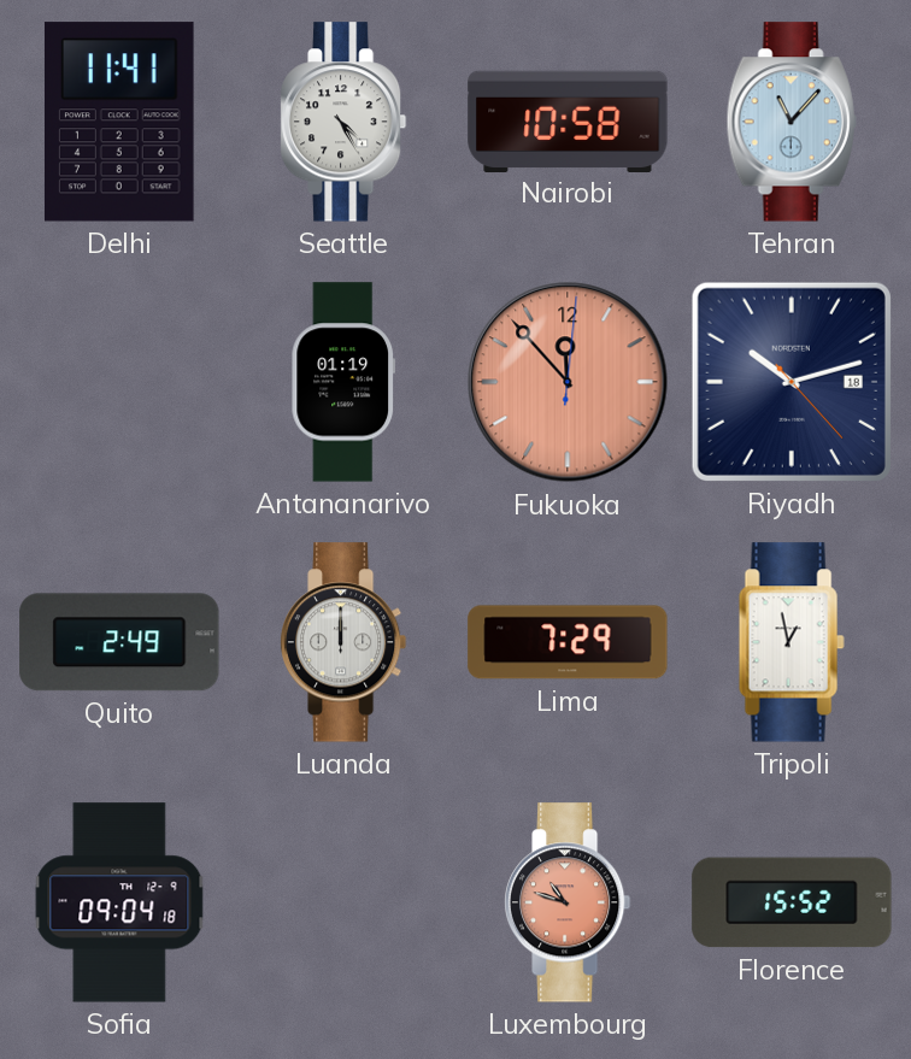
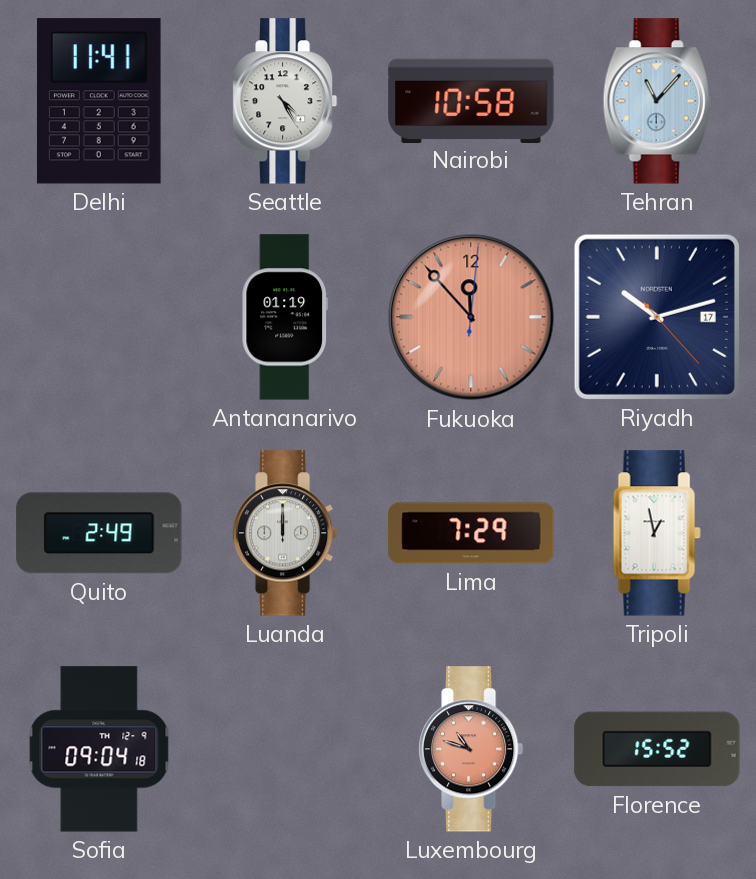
Riyadh date: 18 -> 17 (657, 317)
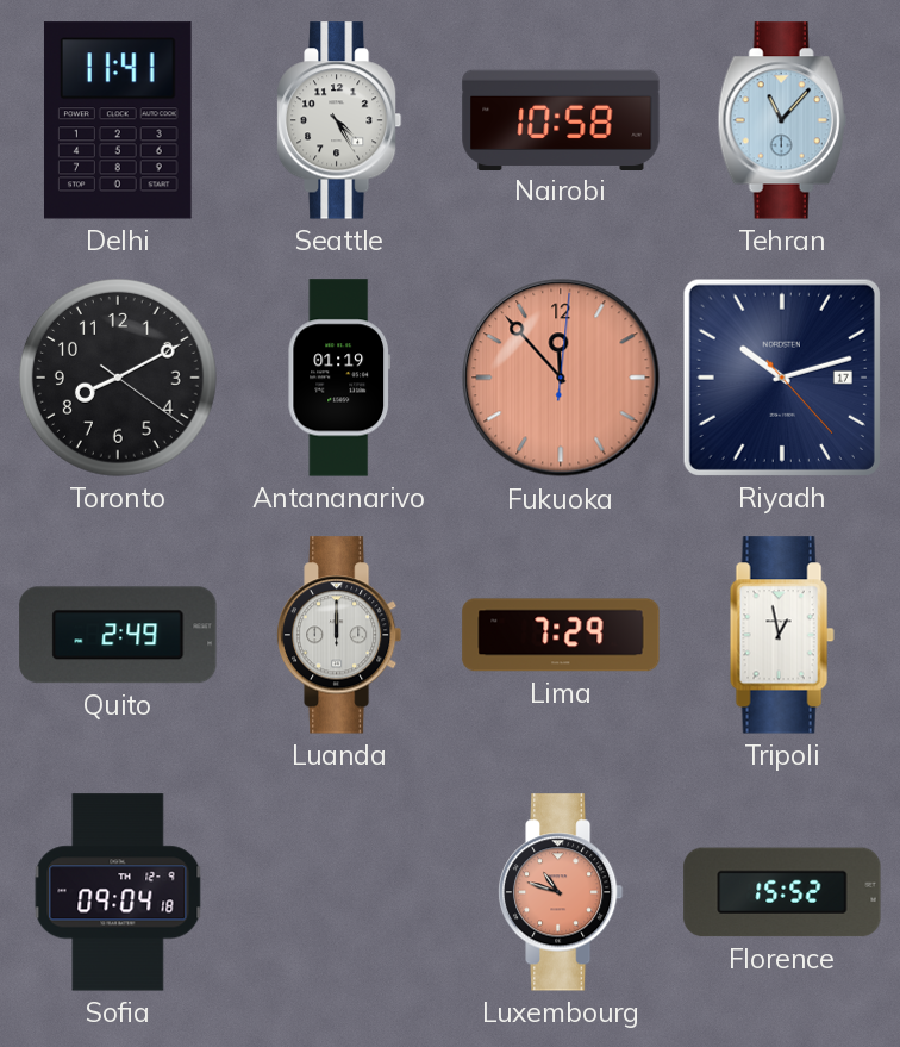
Toronto: none -> 8:10 (118, 378)
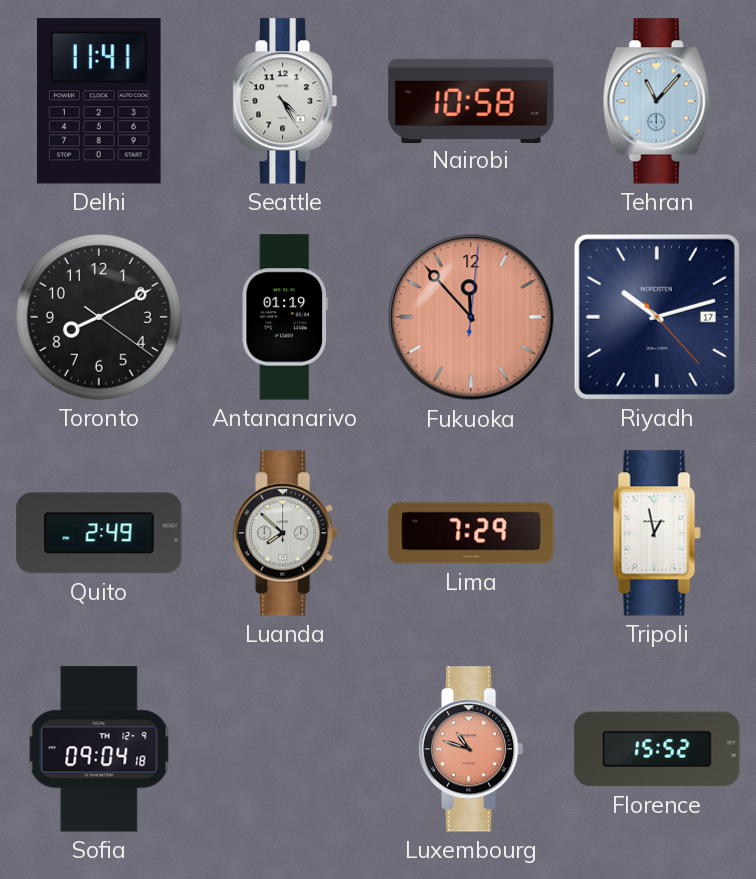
Luanda: 12:00 -> 7:52 (285, 533)
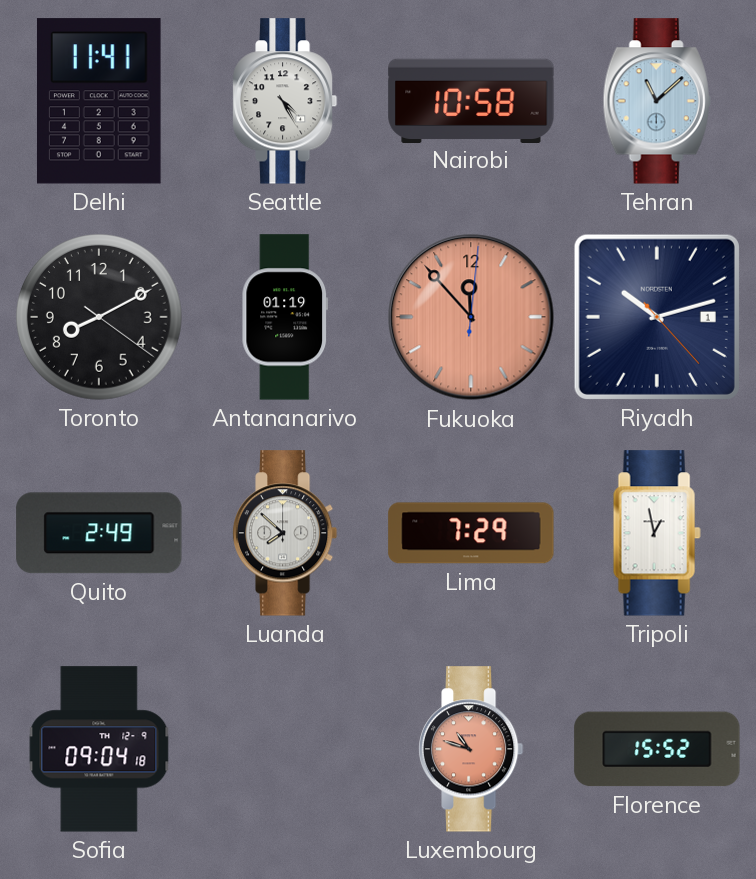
Tehran: 11:07 -> 11:08 (657, 101)
Riyadh date: 17 -> 1 (657, 317)
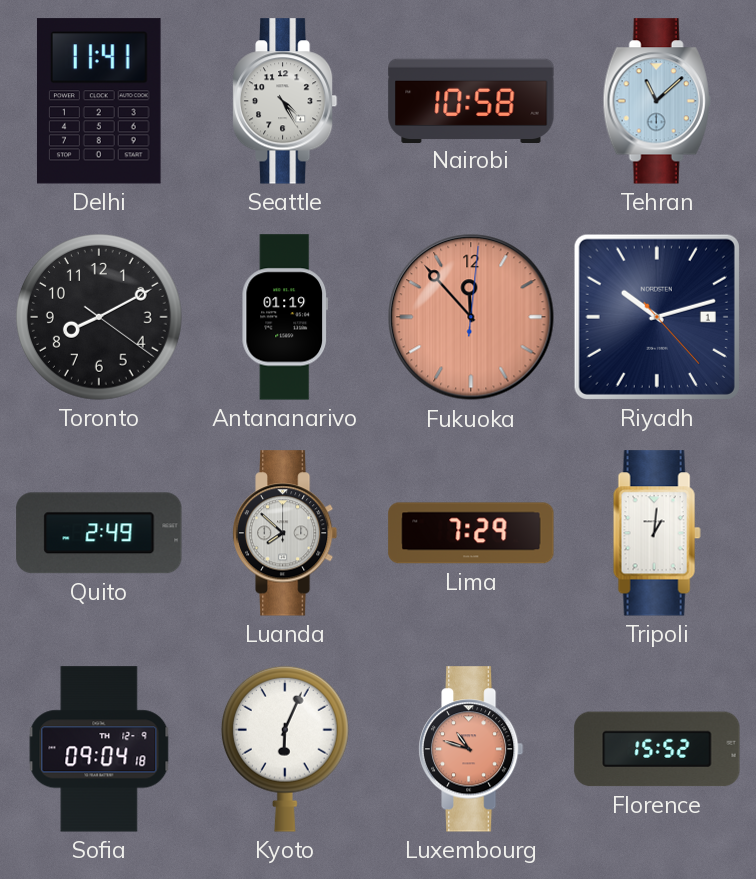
Tripoli: 12:58 -> 1:01 (657, 533)
Kyoto: none -> 6:04 (285, 749)
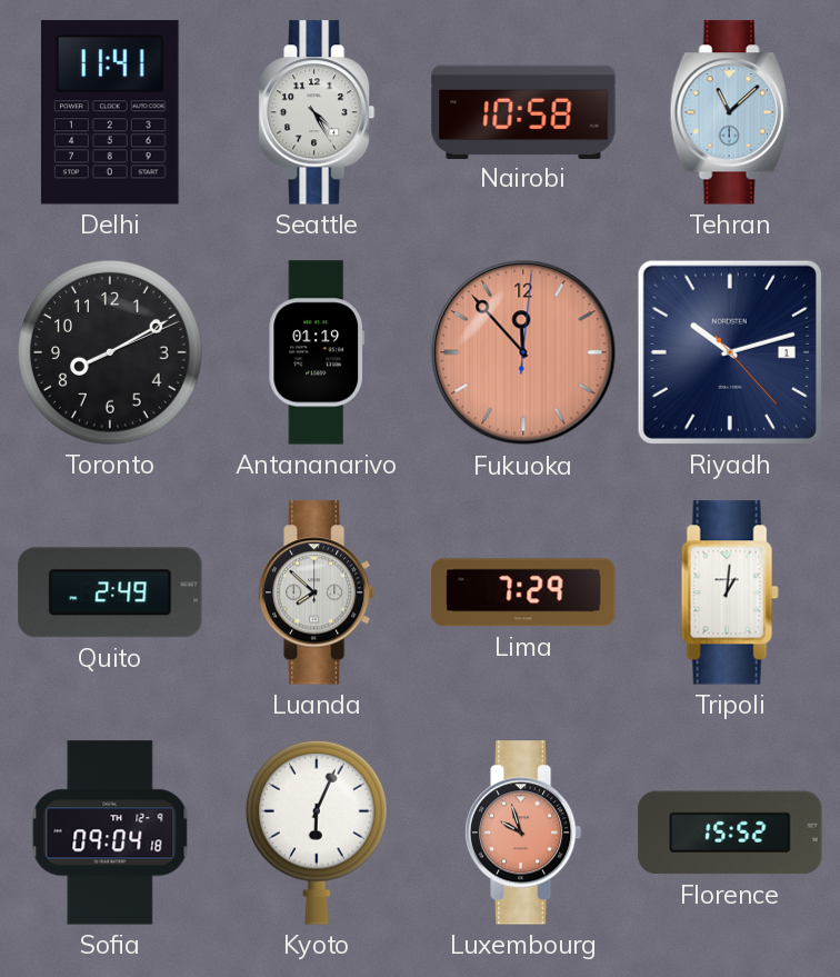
Toronto: 8:10:21 -> 8:10:11 (110, 352)
Luxembourg: 10:48 -> 9:57 (523, 833)
